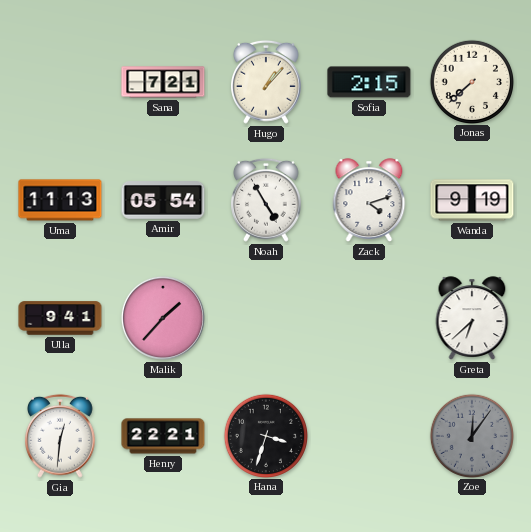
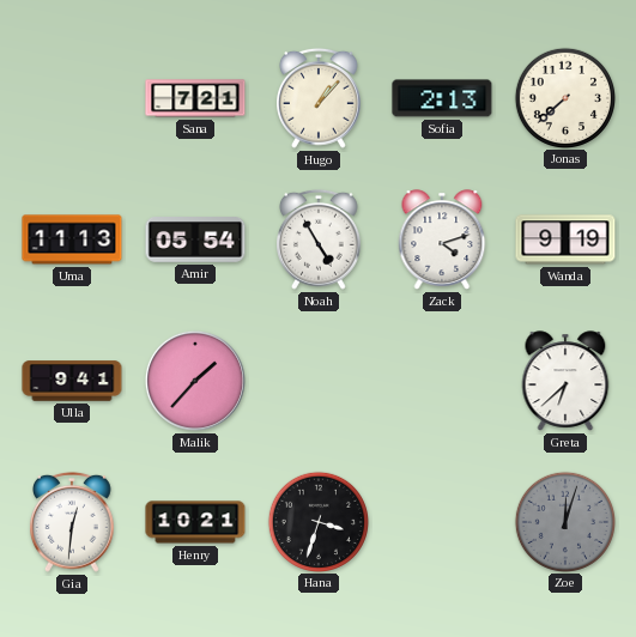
Sofia: 2:15 -> 2:13 (442, 98)
Henry: 22:21 -> 10:21 (195, 522)
Zoe: 12:06 -> 12:03 (564, 521)
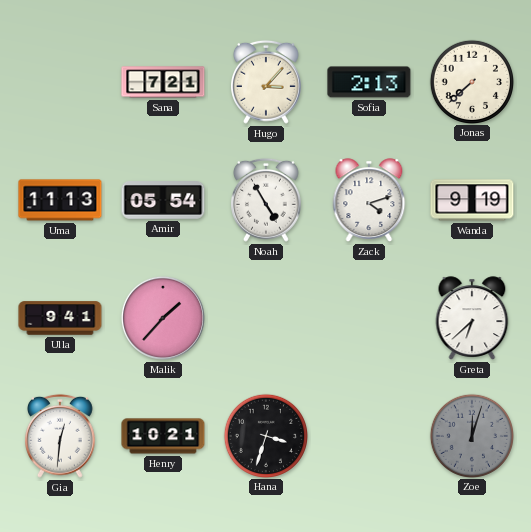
Hugo: 1:07 -> 3:07 (267, 82)
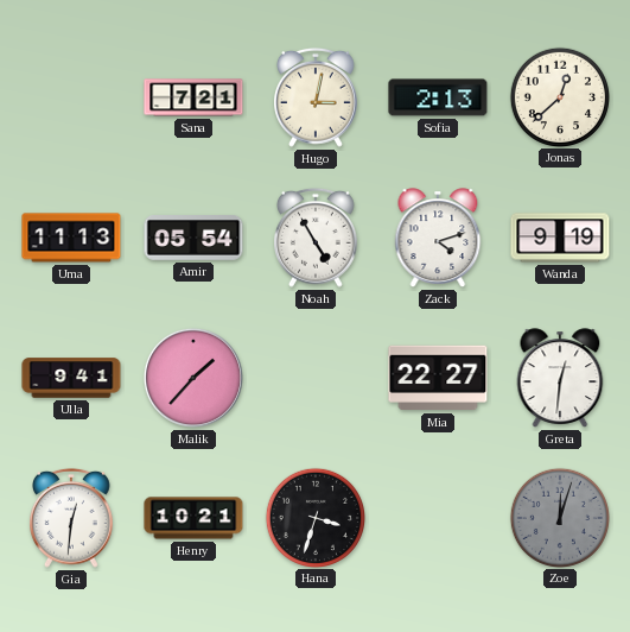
Hugo: 3:07 -> 3:02 (317, 97)
Jonas: 7:38 -> 12:38 (559, 96)
Mia: none -> 22:27 (438, 378)
Greta: 6:38 -> 12:31 (560, 378)
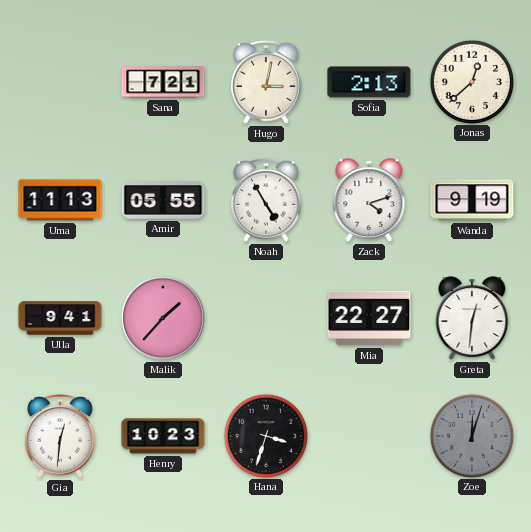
Amir: 05:54 -> 05:55 (163, 201)
Henry: 10:21 -> 10:23 (163, 436)
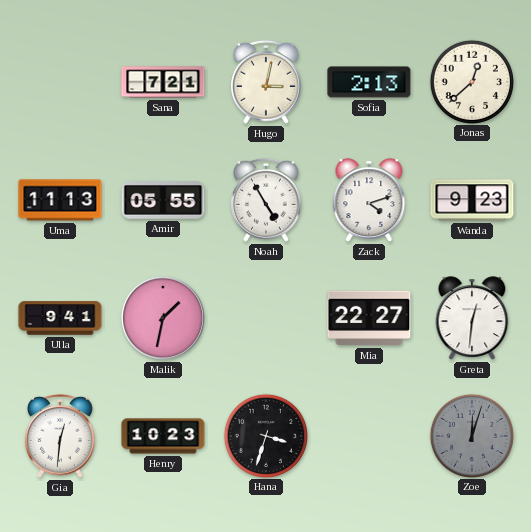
Wanda: 9:19 -> 9:23 (472, 200)
Malik: 1:37 -> 1:32 (163, 318)
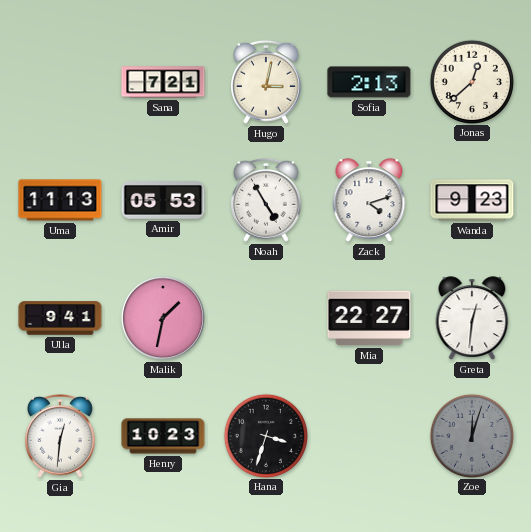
Amir: 05:55 -> 05:53 (163, 201)
